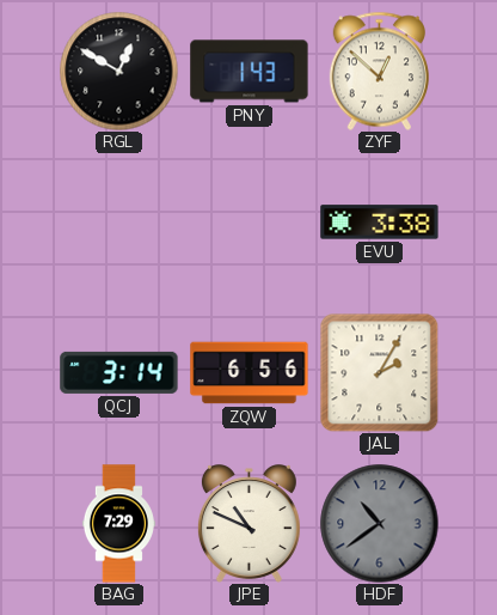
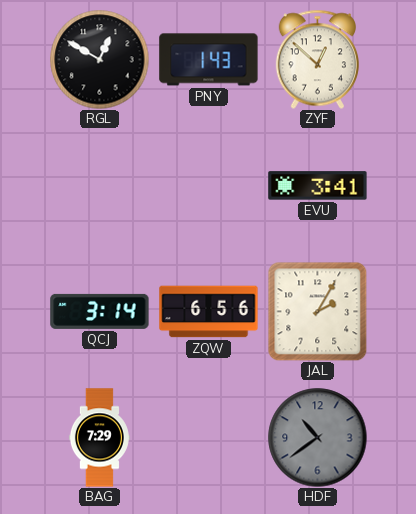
EVU: 3:38 -> 3:41 (318, 186)
JPE: 10:49 -> none (249, 524)
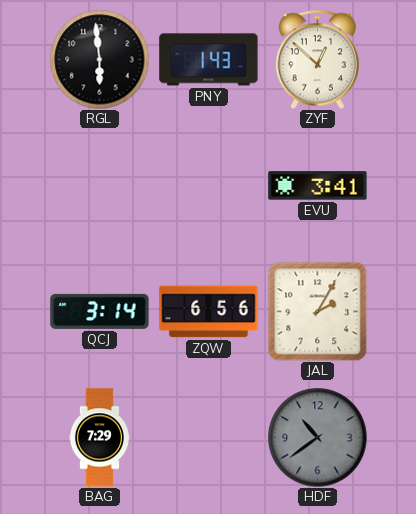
RGL: 12:50 -> 5:59 (100, 60)
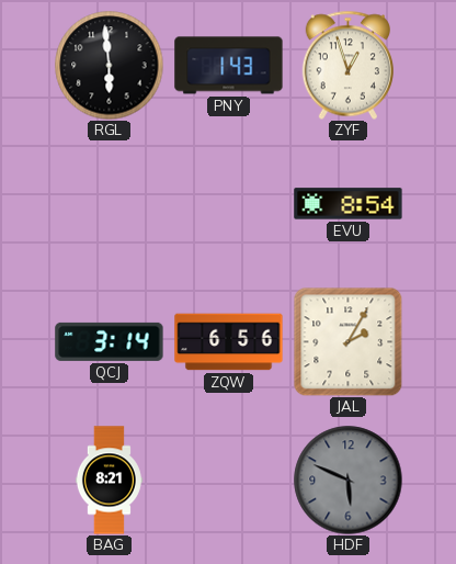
ZYF: 12:52 -> 12:57 (347, 65)
EVU: 3:41 -> 8:54 (349, 204)
BAG: 7:29 -> 8:21 (109, 481)
HDF: 10:39 -> 5:49 (349, 481)
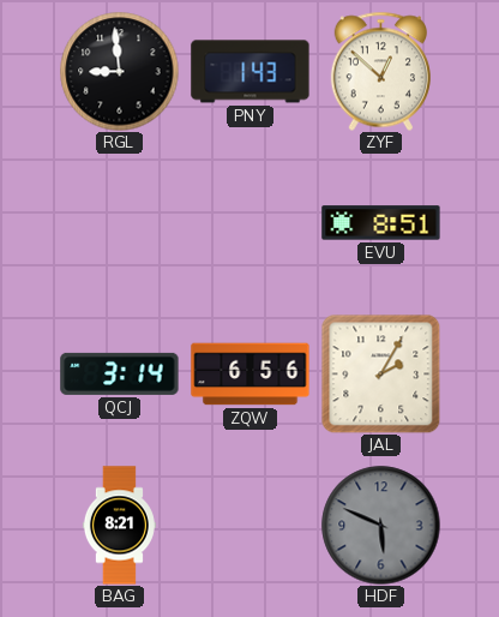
RGL: 5:59 -> 8:59 (120, 72)
ZYF: 12:57 -> 12:52 (380, 71)
EVU: 8:54 -> 8:51 (381, 223)
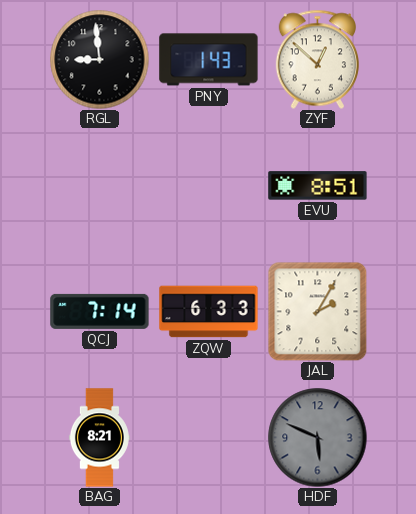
QCJ: 3:14 -> 7:14 (100, 311)
ZQW: 6:56 -> 6:33 (209, 312)
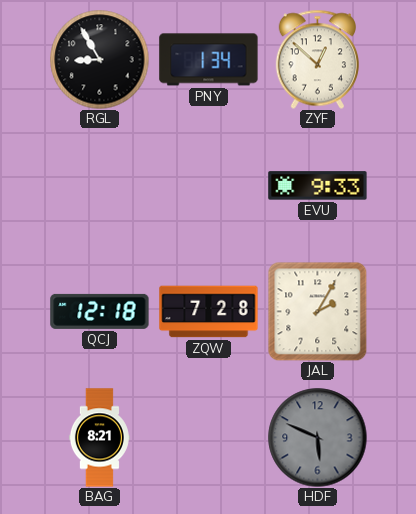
RGL: 8:59 -> 8:55 (100, 60)
PNY: 1:43 -> 1:34 (209, 60)
EVU: 8:51 -> 9:33 (318, 186)
QCJ: 7:14 -> 12:18 (100, 311)
ZQW: 6:33 -> 7:28 (209, 312)
